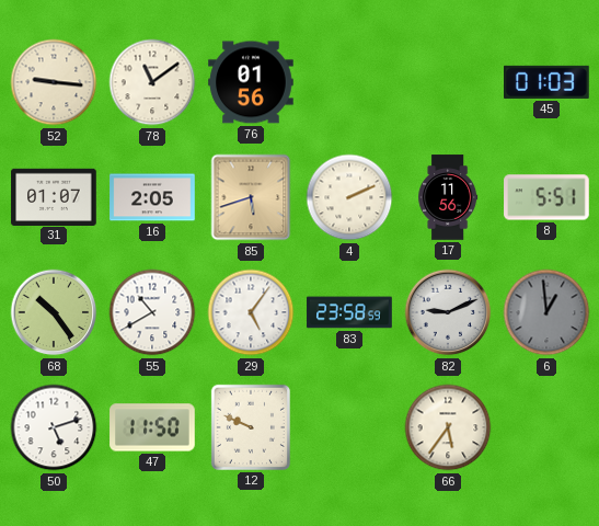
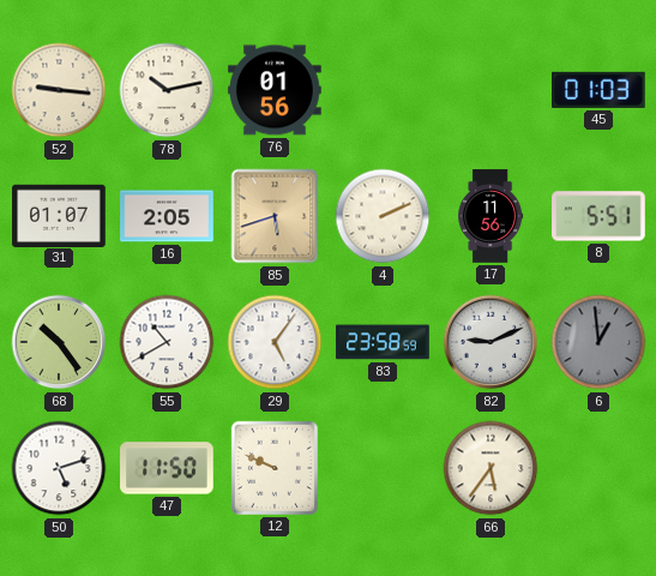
78: 11:09 -> 10:13 (167, 90)
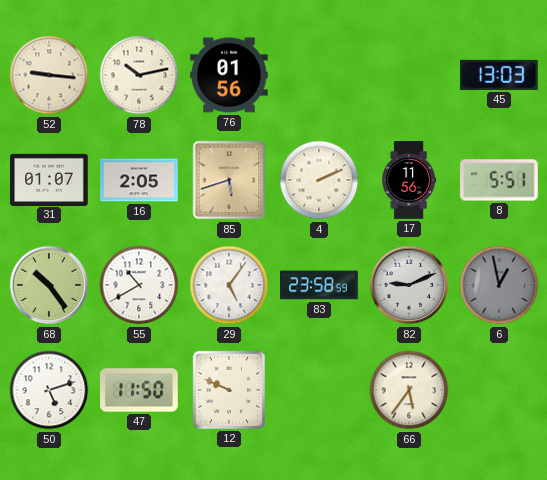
45: 01:03 -> 13:03 (500, 75)
6: 12:59 -> 12:58 (499, 285)
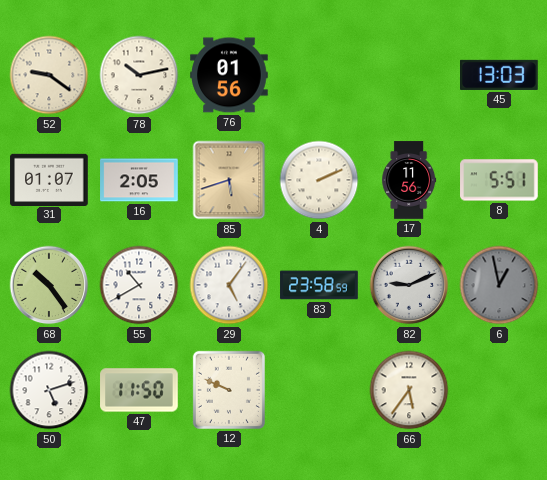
52: 9:16 -> 9:21 (49, 75)
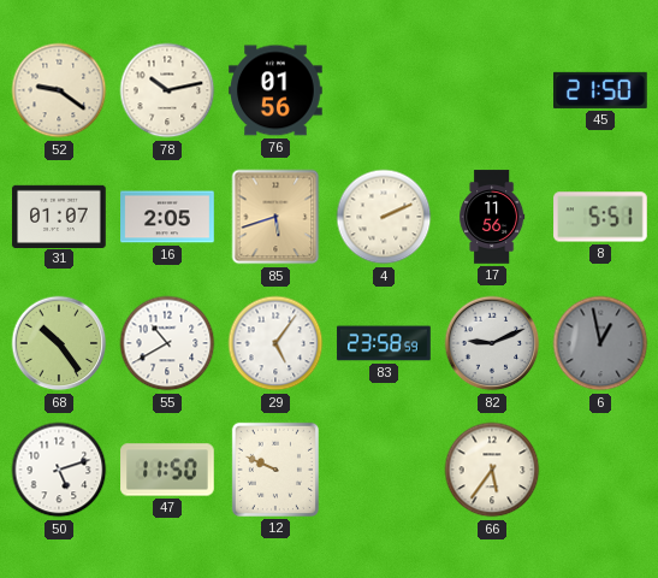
45: 13:03 -> 21:50 (601, 90)
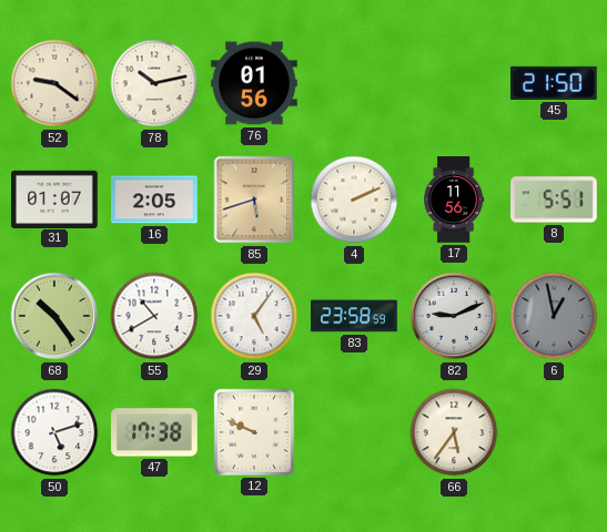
47: 11:50 -> 17:38 (154, 432)
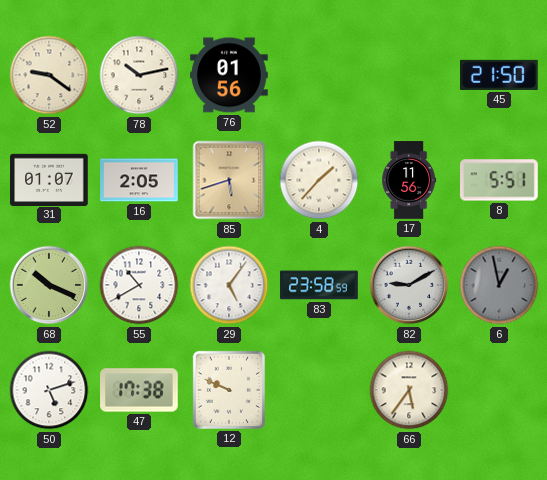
4: 2:11 -> 1:37 (319, 180)
68: 10:24 -> 10:19 (49, 285)
82: 9:11 -> 9:10 (409, 285)
